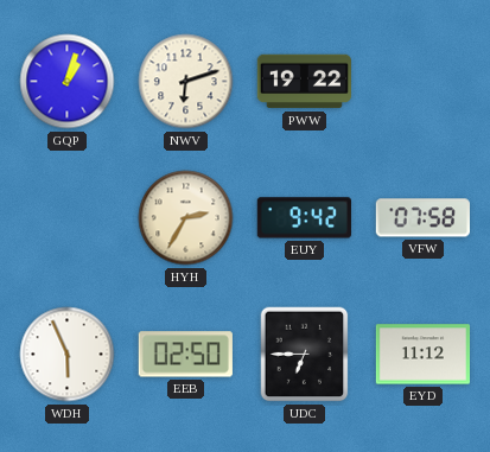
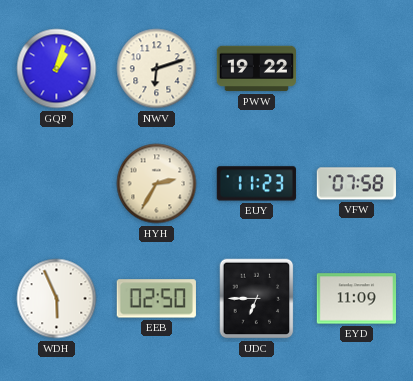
EUY: 9:42 -> 11:23 (256, 184)
EYD: 11:12 -> 11:09 (356, 299)
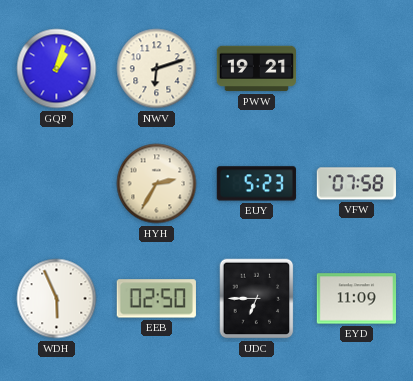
PWW: 19:22 -> 19:21 (256, 69)
EUY: 11:23 -> 5:23 (256, 184)
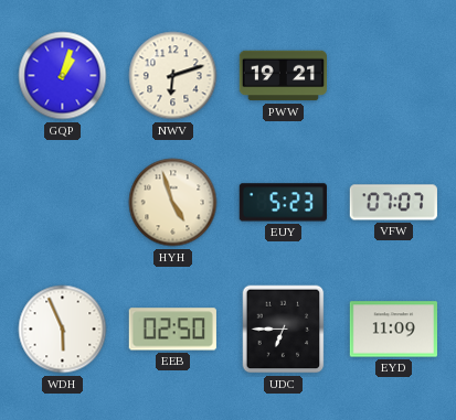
HYH: 2:35 -> 4:57 (173, 203)
VFW: 07:58 -> 07:07 (393, 203)
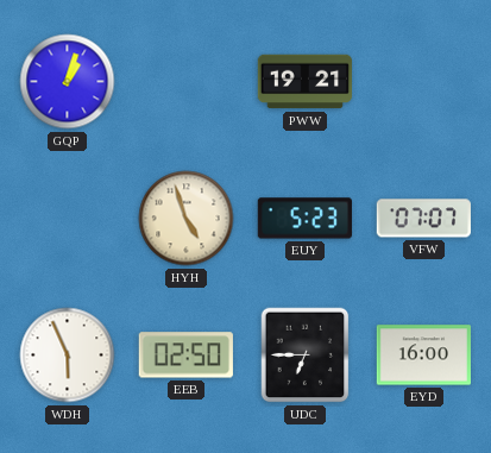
NWV: 6:12 -> none (173, 76)
EYD: 11:09 -> 16:00 (423, 356)
